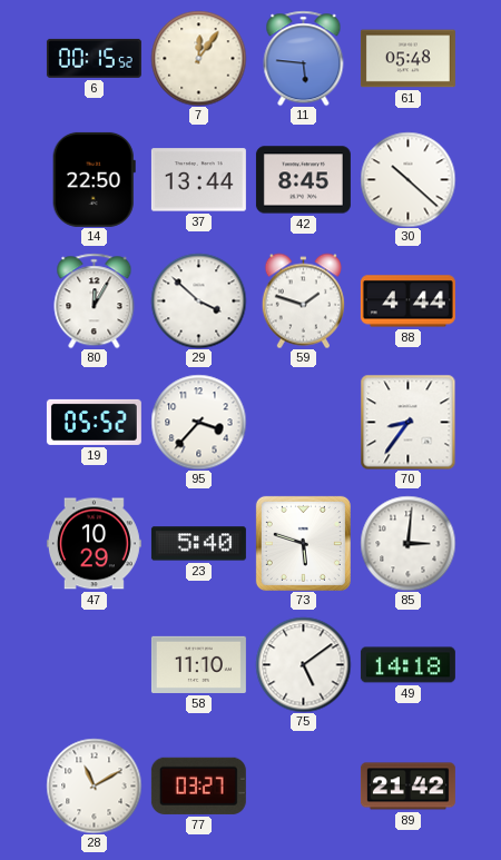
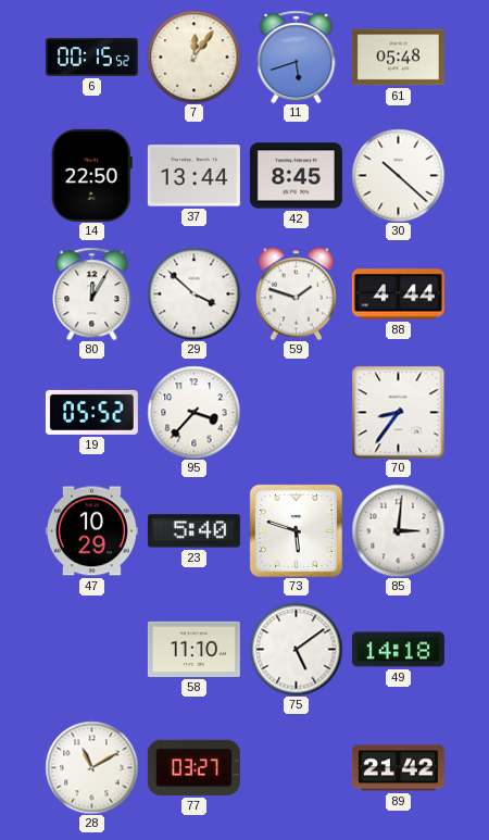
11: 5:46 -> 5:42 (297, 57)
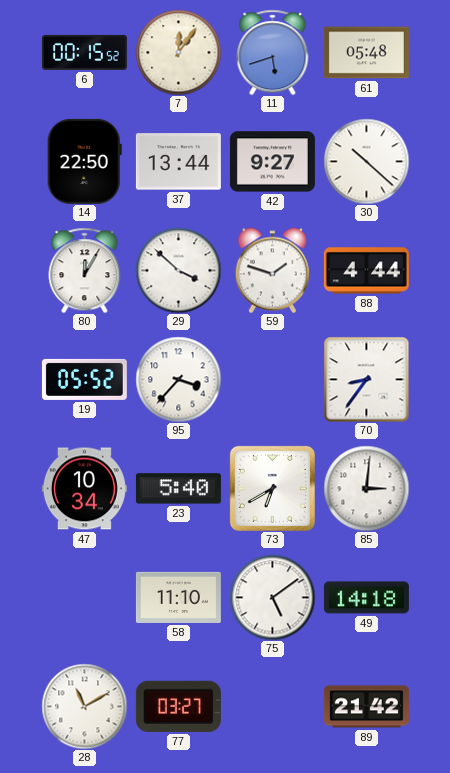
42: 8:45 -> 9:27 (272, 162)
47: 10:29 -> 10:34 (84, 489)
73: 5:48 -> 6:40 (272, 488)
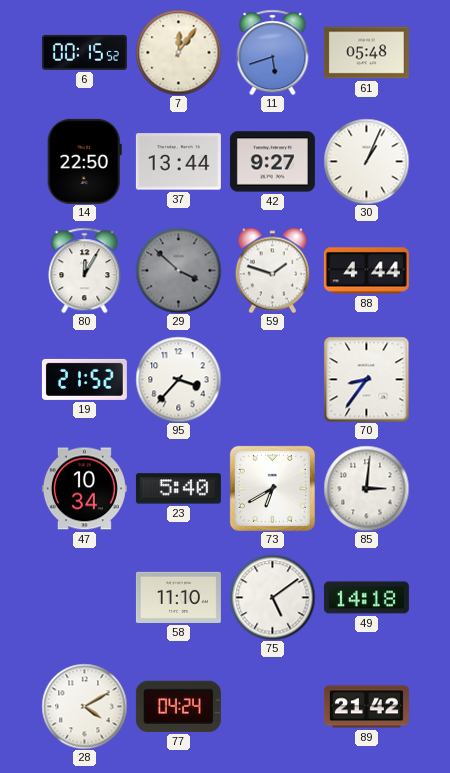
30: 10:22 -> 1:04 (366, 161)
29 dial: white -> grey (178, 270)
19: 05:52 -> 21:52 (84, 379)
28: 11:10 -> 4:10 (84, 706)
77: 03:27 -> 04:24 (178, 706)
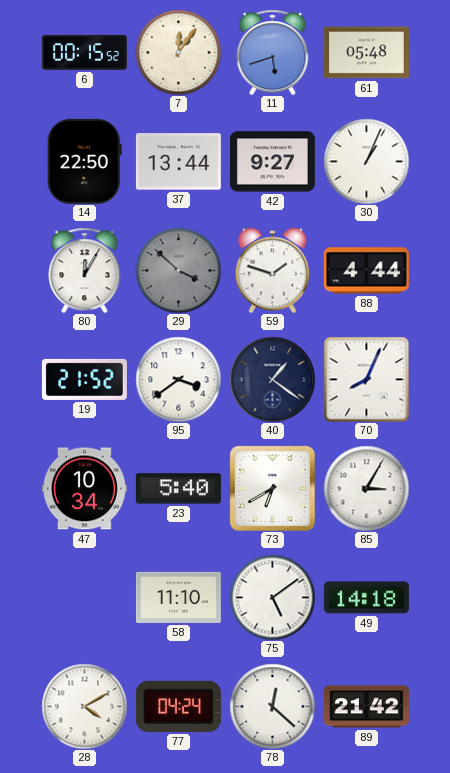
95: 3:37 -> 3:39 (178, 379)
40: none -> 1:21 (272, 379)
70: 8:36 -> 8:04 (366, 379)
85: 3:01 -> 3:05 (366, 488)
78: none -> 12:22 (272, 706)
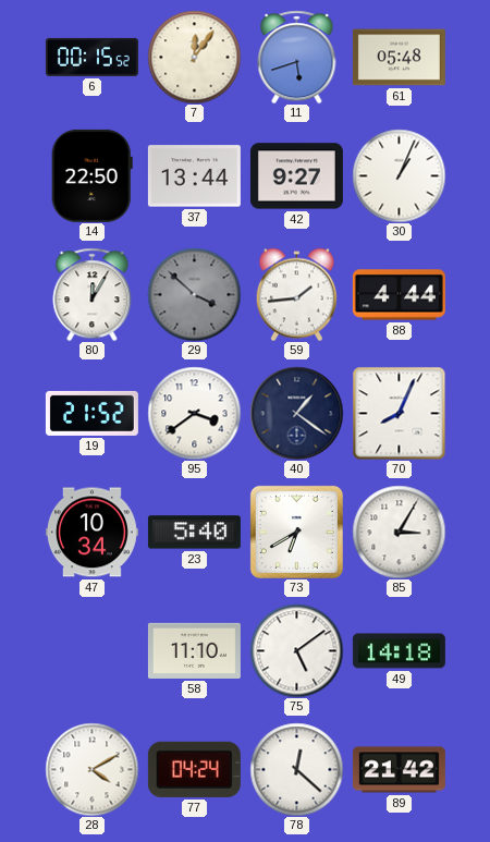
59: 1:48 -> 1:44 (296, 294)
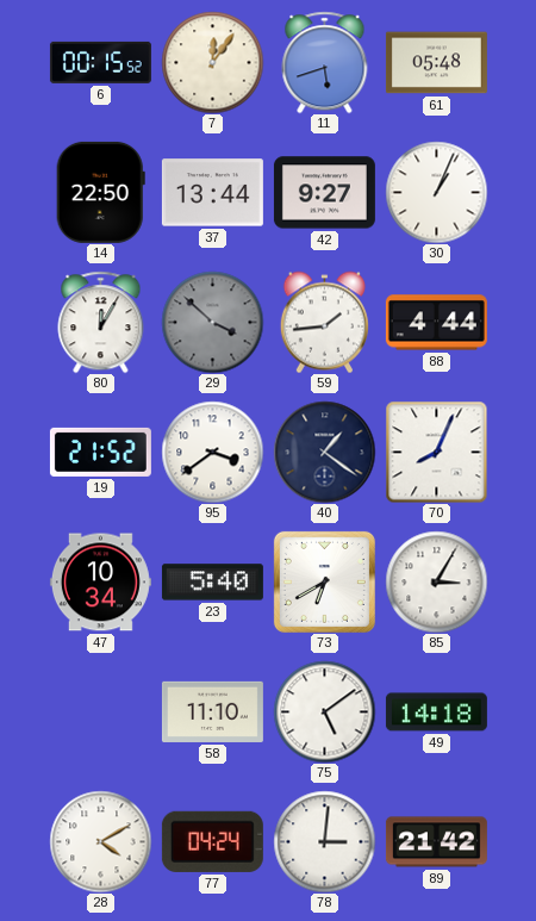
78: 12:22 -> 3:01 (324, 841)
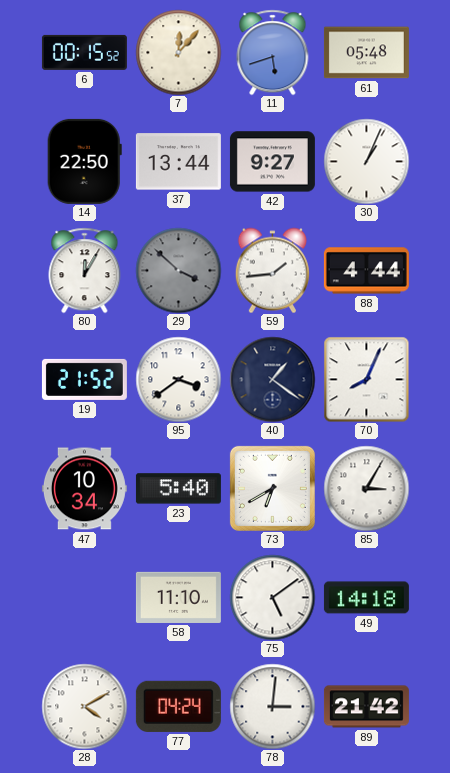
7: 12:06 -> 12:07 (178, 52)
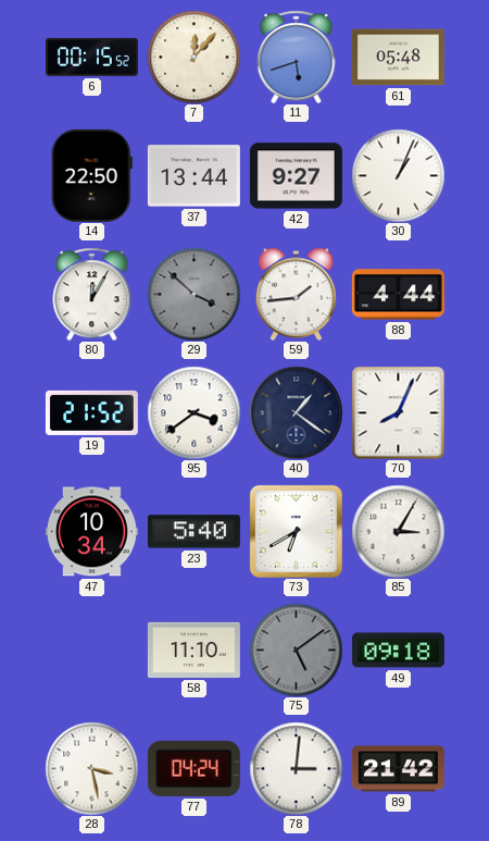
75 dial: white -> grey (296, 650)
49: 14:18 -> 09:18 (398, 651)
28: 4:10 -> 3:28 (91, 768)
